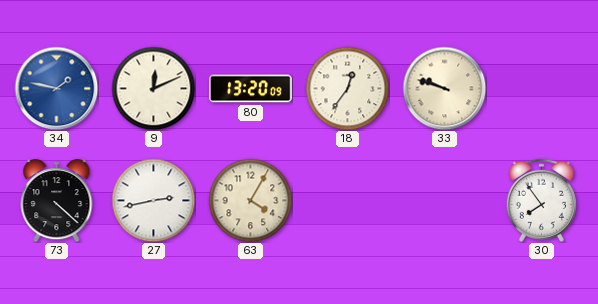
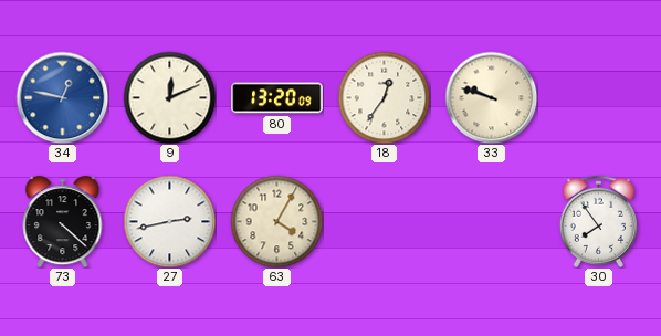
34: 1:47 -> 12:47 (62, 97)
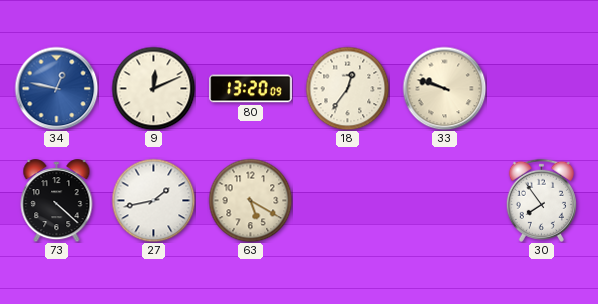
27: 2:43 -> 1:43 (153, 200)
63: 4:05 -> 5:20 (250, 200)
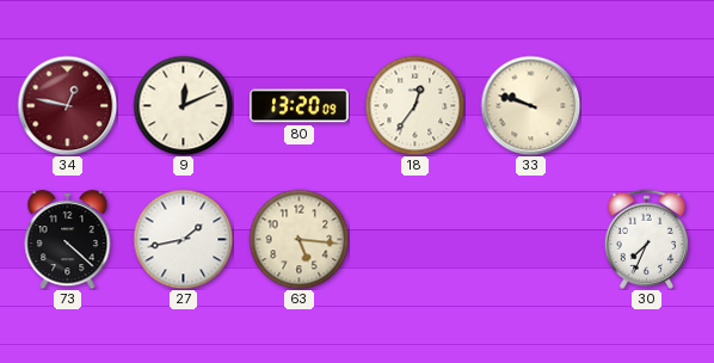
34 dial: blue -> burgundy (67, 105)
63: 5:20 -> 5:16 (298, 239)
30: 7:54 -> 7:34 (646, 239)
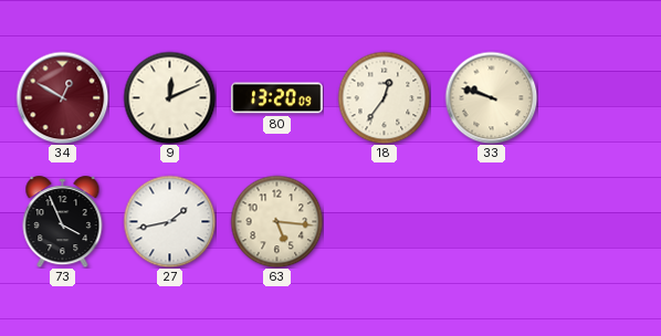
34: 12:47 -> 12:50 (62, 97)
73: 4:22 -> 3:56 (63, 222)
30: 7:34 -> none (646, 239)
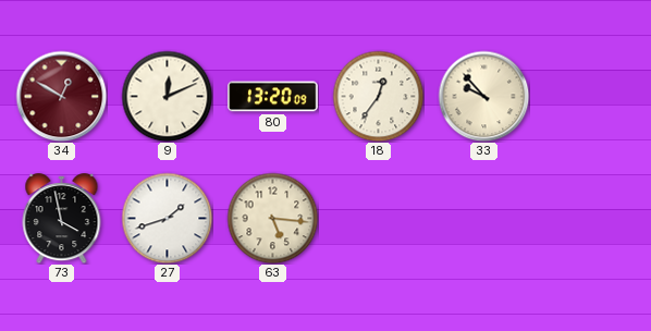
33: 9:48 -> 9:53 (483, 96)
73: 3:56 -> 3:58 (62, 219)
27: 1:43 -> 1:42 (167, 218)
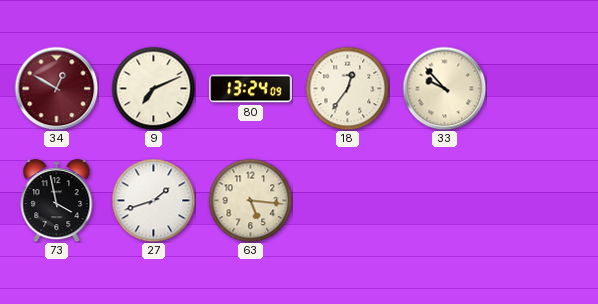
9: 12:11 -> 7:11 (153, 88)
80: 13:20 -> 13:24 (251, 89)
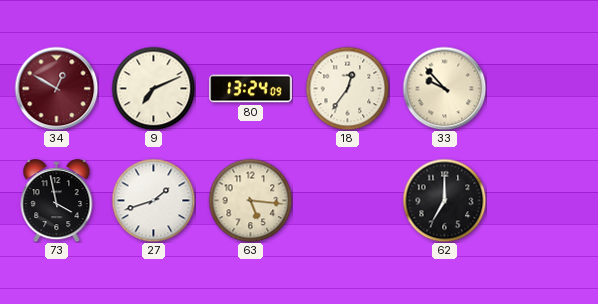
62: none -> 7:00 (444, 200)
